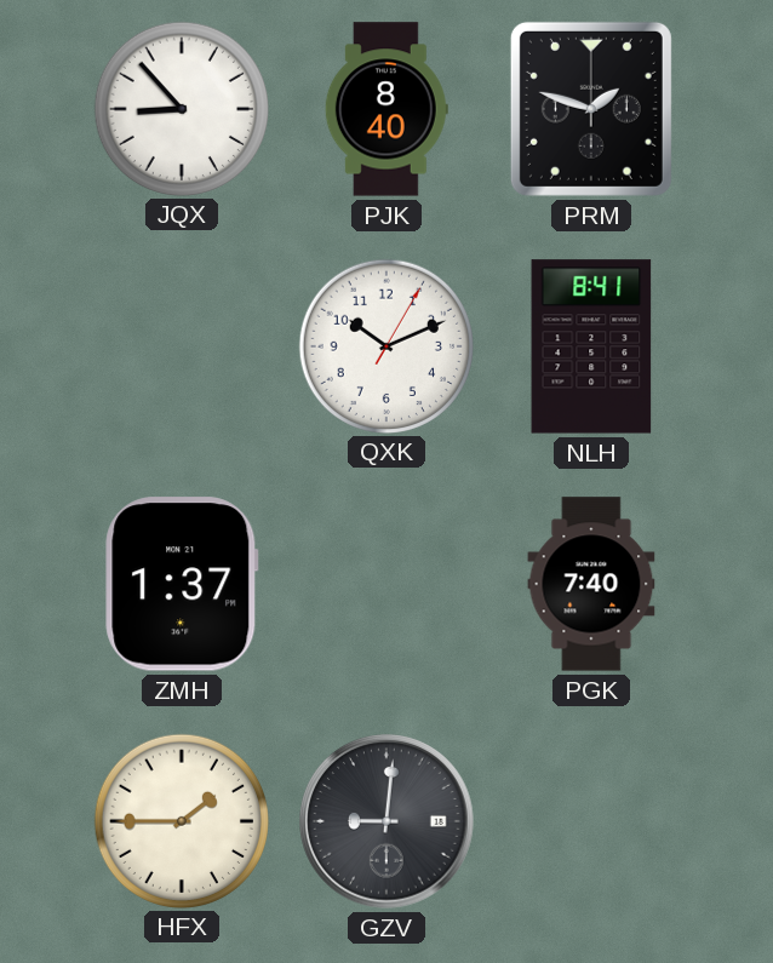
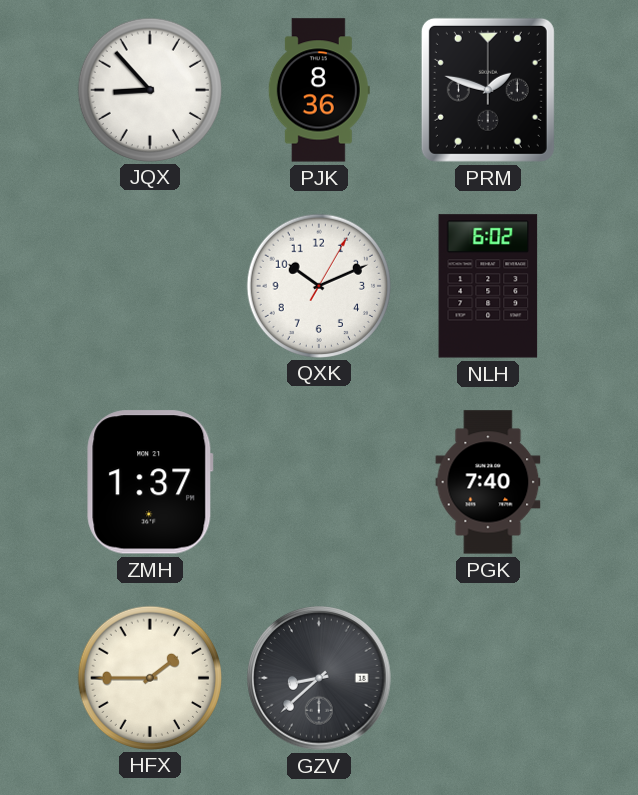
PJK: 8:40 -> 8:36 (319, 90)
NLH: 8:41 -> 6:02 (488, 286)
GZV: 9:01 -> 8:38 (319, 678)
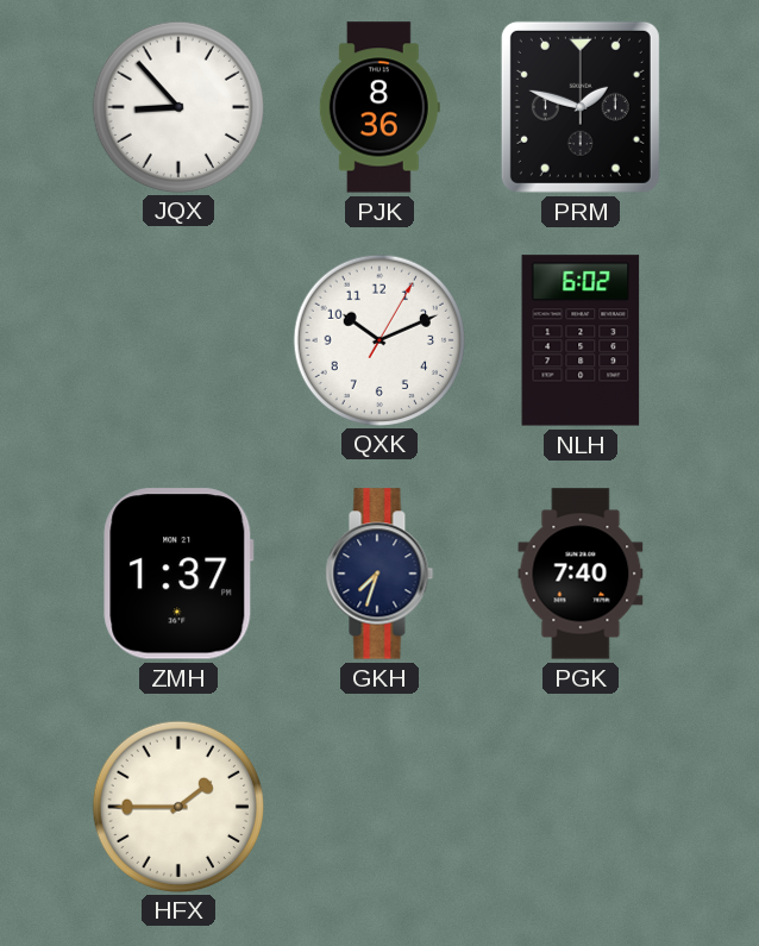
GKH: none -> 7:33 (379, 574)
GZV: 8:38 -> none (319, 678)
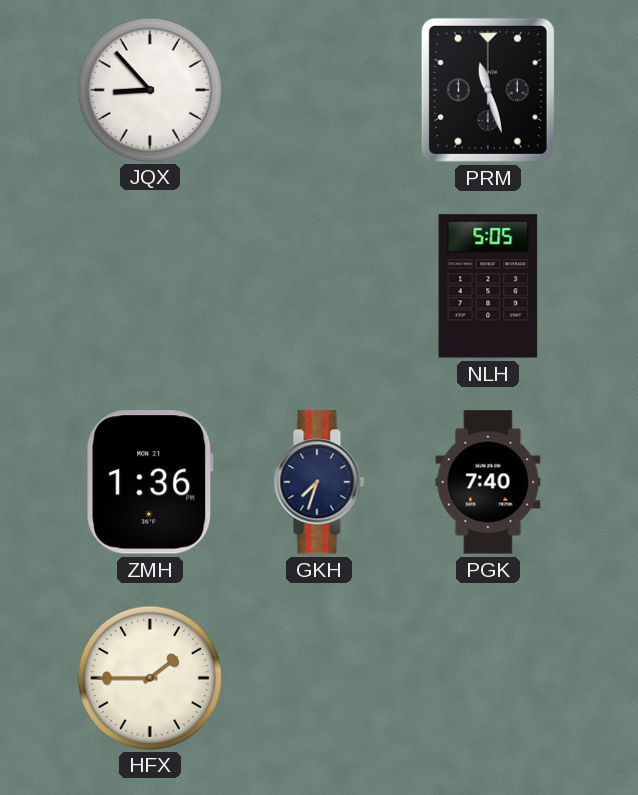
PJK: 8:36 -> none (379, 107)
PRM: 1:48 -> 11:27 (488, 90)
QXK: 10:11 -> none (378, 339)
NLH: 6:02 -> 5:05 (488, 286)
ZMH: 1:37 -> 1:36 (150, 482)
